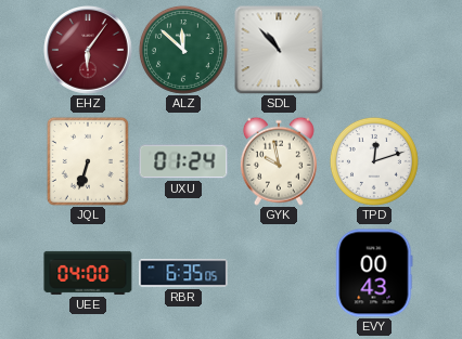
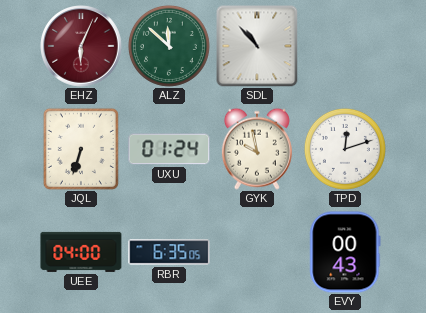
EHZ: 6:06 -> 6:04 (81, 46)
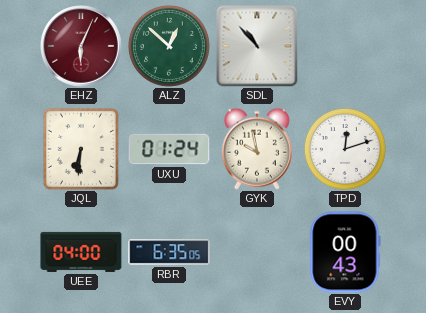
ALZ: 11:52 -> 12:52 (169, 46)
JQL: 6:33 -> 6:31 (81, 149)
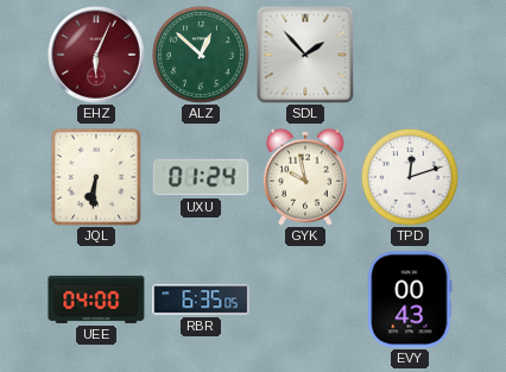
SDL: 10:53 -> 1:53 (305, 55)
